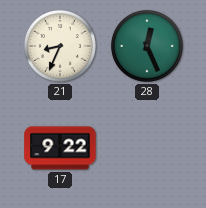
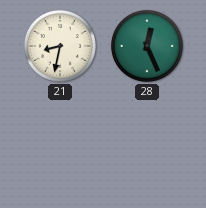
21: 8:34 -> 8:32 (60, 46)
17: 9:22 -> none (60, 148)
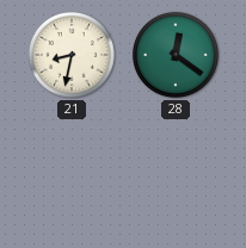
28: 12:26 -> 12:21 (176, 55)
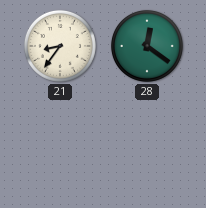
21: 8:32 -> 8:36 (60, 46)
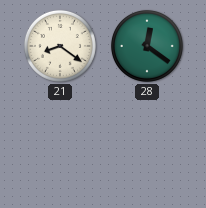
21: 8:36 -> 8:21 (60, 46)
